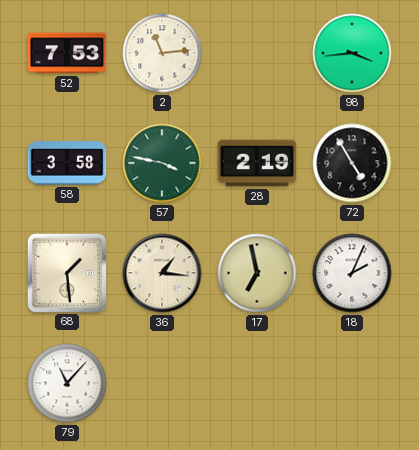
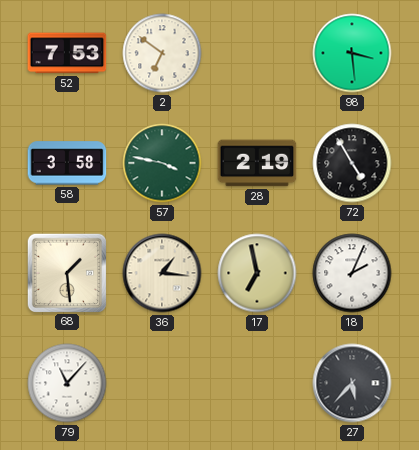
2: 11:14 -> 6:51 (162, 53)
98: 3:44 -> 3:29 (352, 53)
27: none -> 5:37 (352, 383)
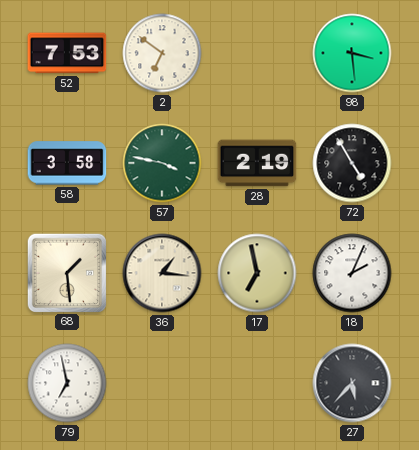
79: 11:07 -> 6:58 (67, 383)
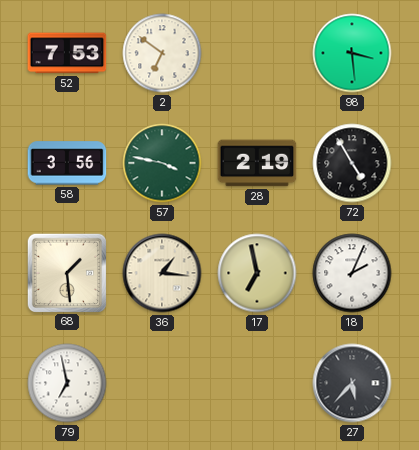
58: 3:58 -> 3:56 (67, 163)
